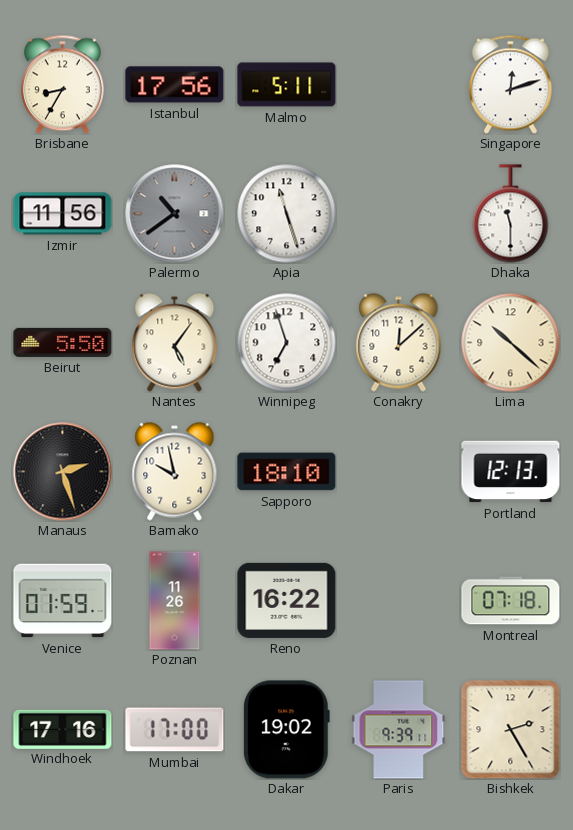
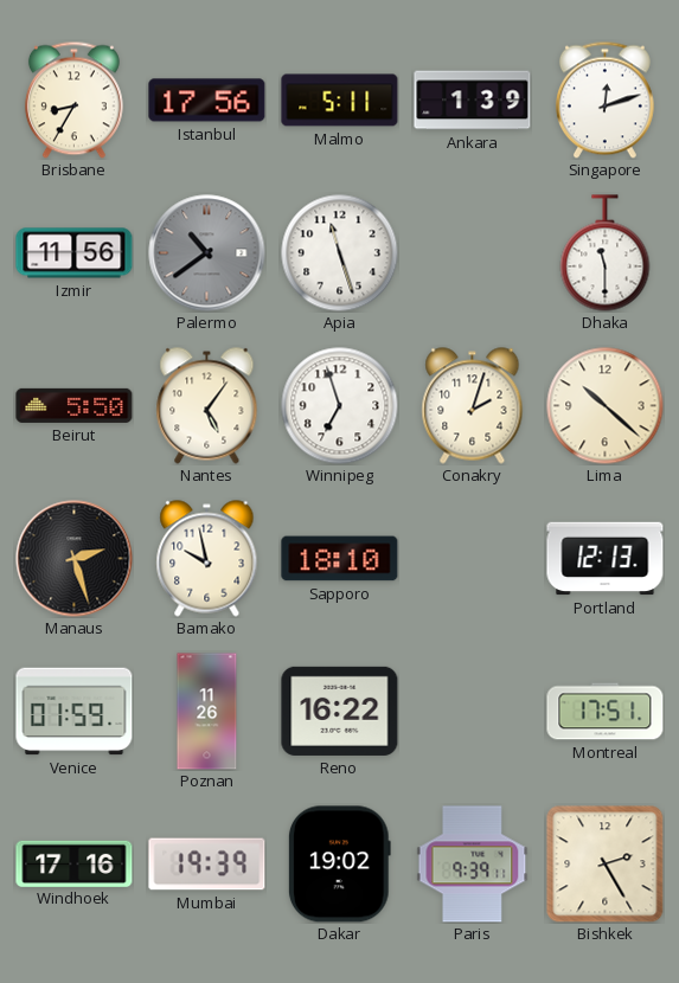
Ankara: none -> 1:39 (473, 101)
Conakry: 12:08 -> 2:03 (473, 406)
Montreal: 07:18 -> 17:51 (606, 712)
Mumbai: 17:00 -> 19:39 (207, 865)
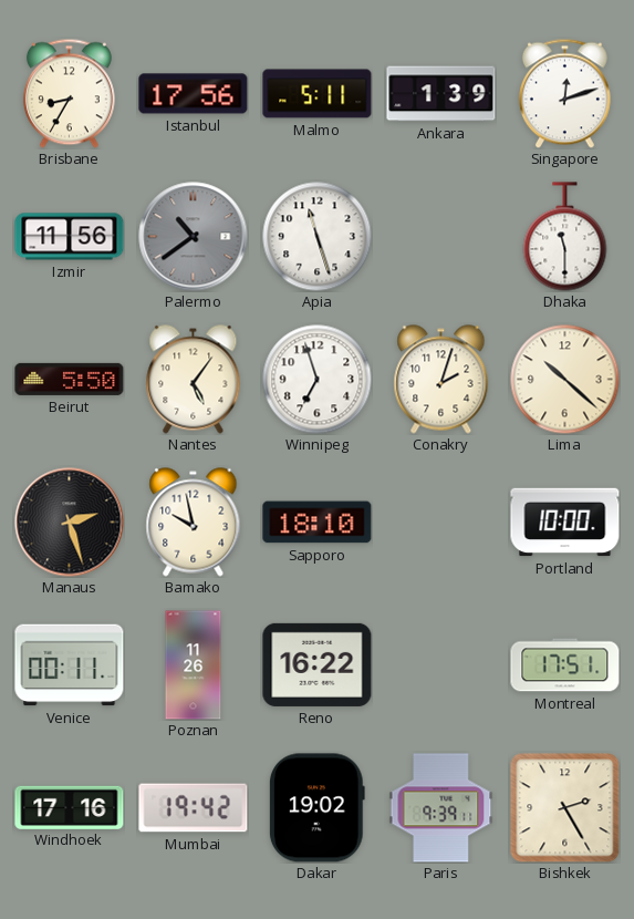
Portland: 12:13 -> 10:00 (565, 523)
Venice: 01:59 -> 00:11 (70, 665)
Mumbai: 19:39 -> 19:42 (194, 808)
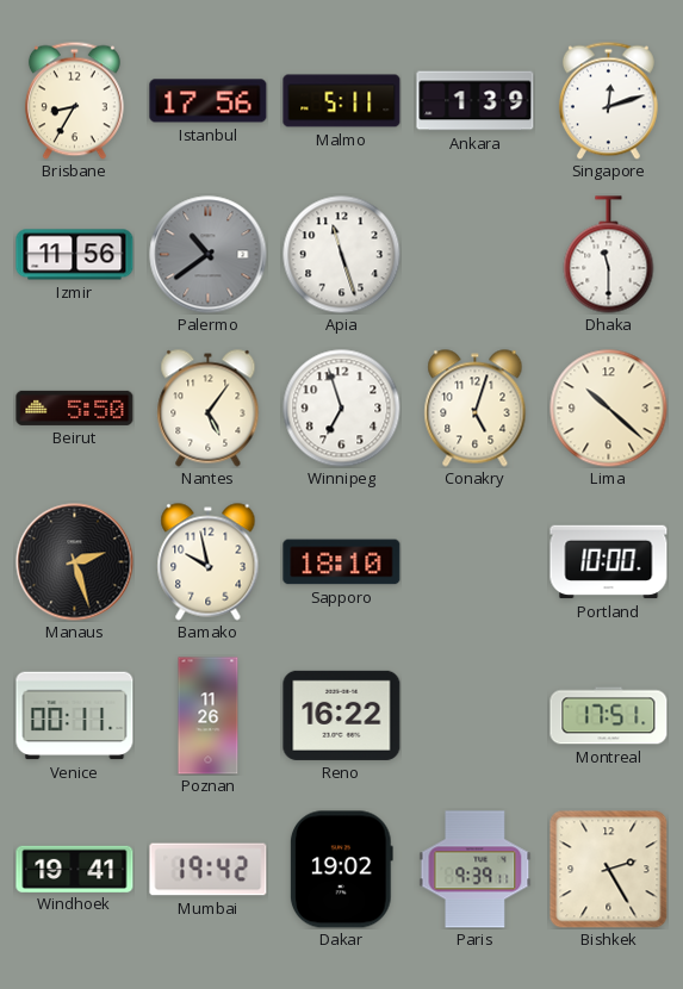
Conakry: 2:03 -> 5:03 (476, 409)
Windhoek: 17:16 -> 19:41 (75, 869)
